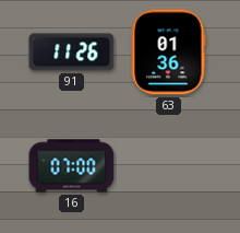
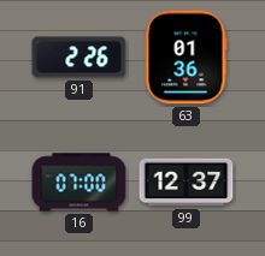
91: 11:26 -> 2:26 (79, 58)
99: none -> 12:37 (187, 183)
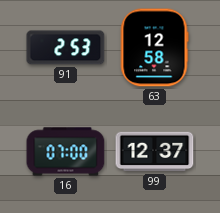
91: 2:26 -> 2:53 (66, 48)
63: 01:36 -> 12:58 (154, 48)
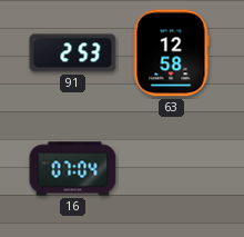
16: 07:00 -> 07:04 (73, 169)
99: 12:37 -> none (155, 152)
